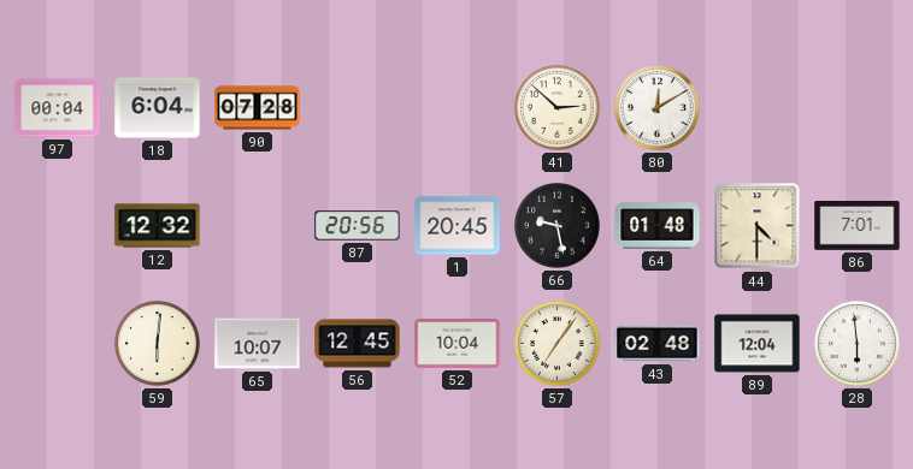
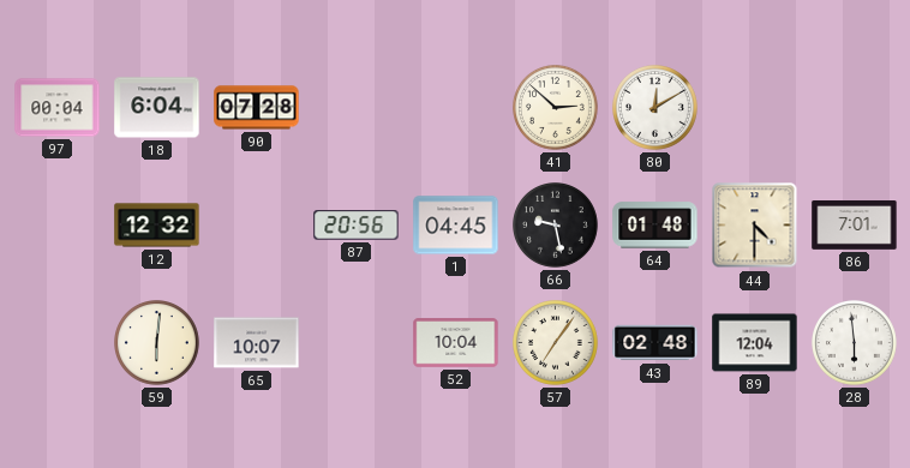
1: 20:45 -> 04:45 (456, 226)
56: 12:45 -> none (358, 344)
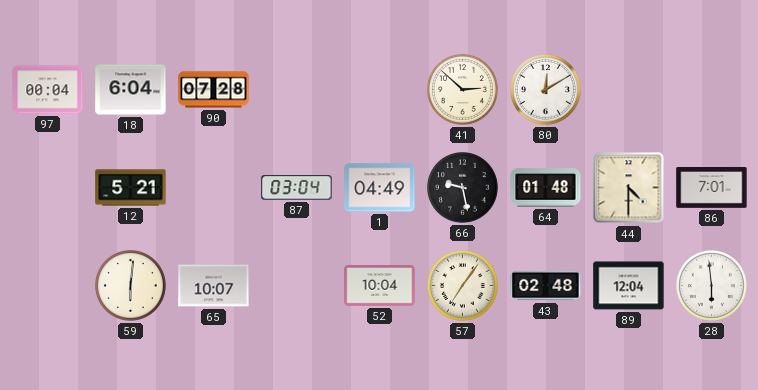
12: 12:32 -> 5:21 (131, 188)
87: 20:56 -> 03:04 (297, 188)
1: 04:45 -> 04:49 (380, 188)
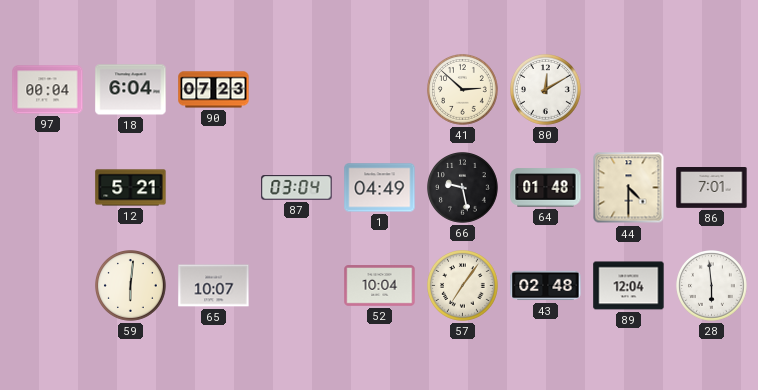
90: 07:28 -> 07:23 (214, 90)
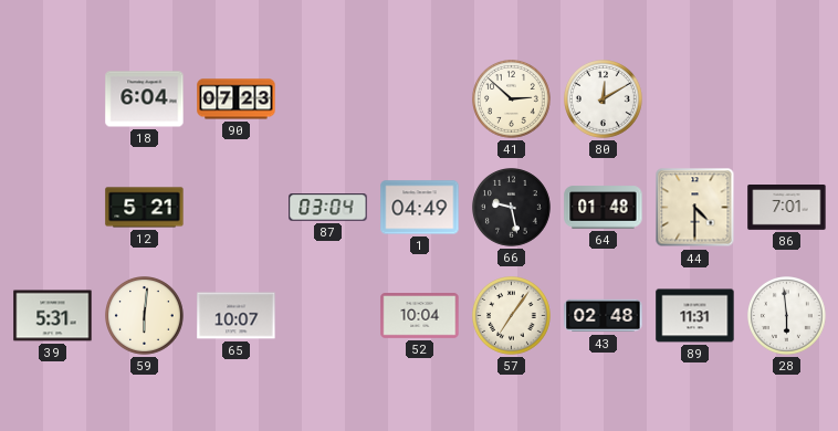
97: 00:04 -> none (48, 90)
39: none -> 5:31 (53, 316)
89: 12:04 -> 11:31 (695, 316)
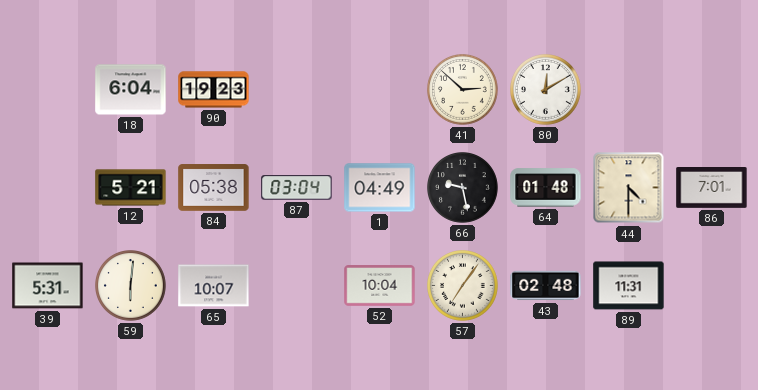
90: 07:23 -> 19:23 (214, 90)
84: none -> 05:38 (214, 188)
28: 5:59 -> none (787, 316)
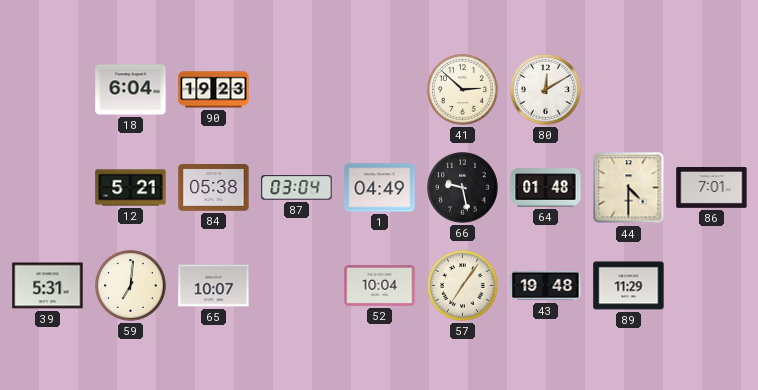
59: 6:01 -> 7:01 (131, 286)
43: 02:48 -> 19:48 (546, 286)
89: 11:31 -> 11:29 (629, 286)
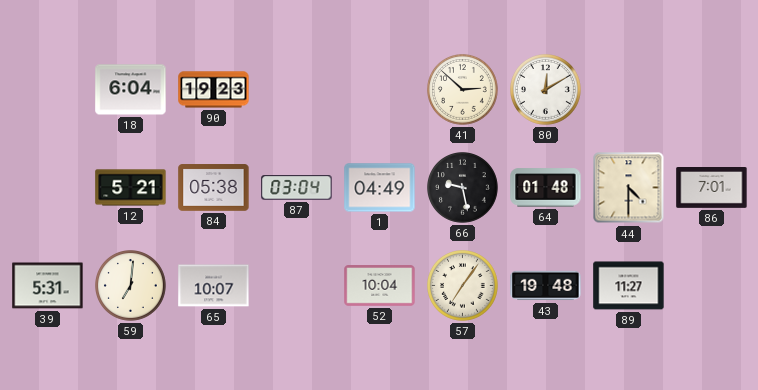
89: 11:29 -> 11:27 (629, 286)
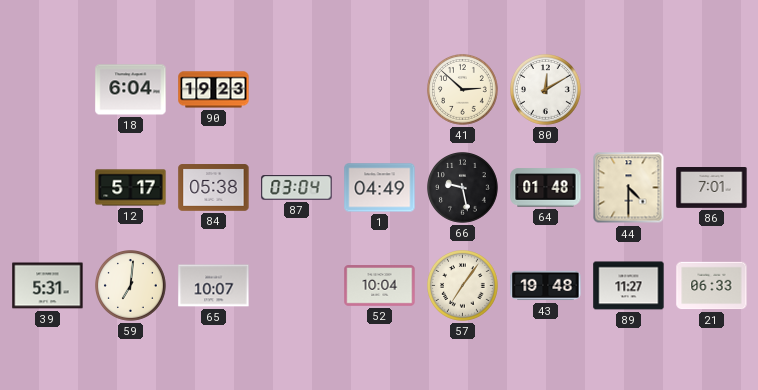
12: 5:21 -> 5:17 (131, 188)
21: none -> 06:33 (712, 286)
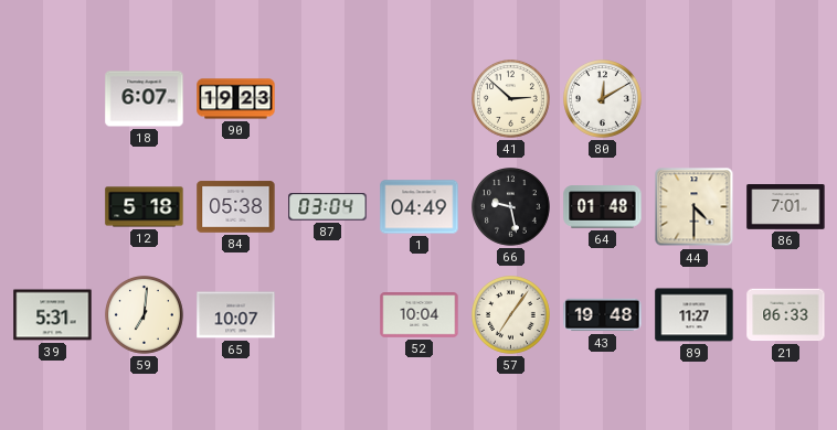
18: 6:04 -> 6:07 (145, 99)
12: 5:17 -> 5:18 (145, 207)
